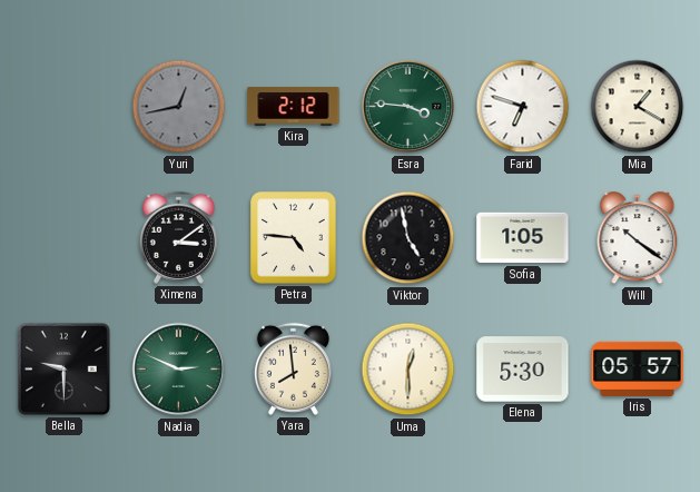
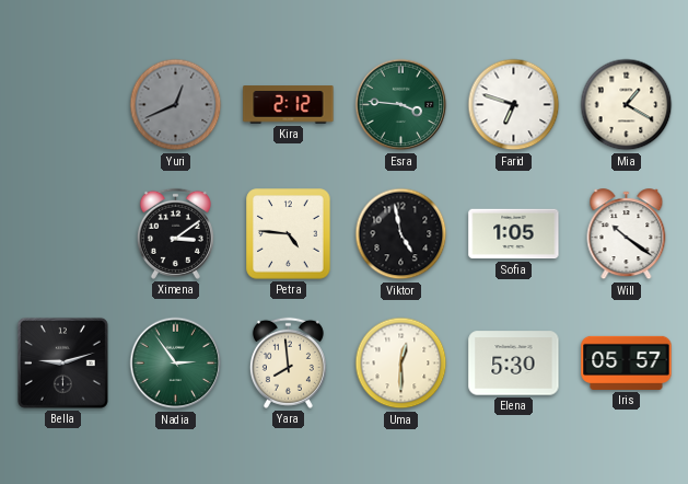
Yuri: 12:43 -> 12:41 (176, 105)
Bella: 9:30 -> 9:12 (62, 362)
Nadia: 2:49 -> 2:54 (176, 364)
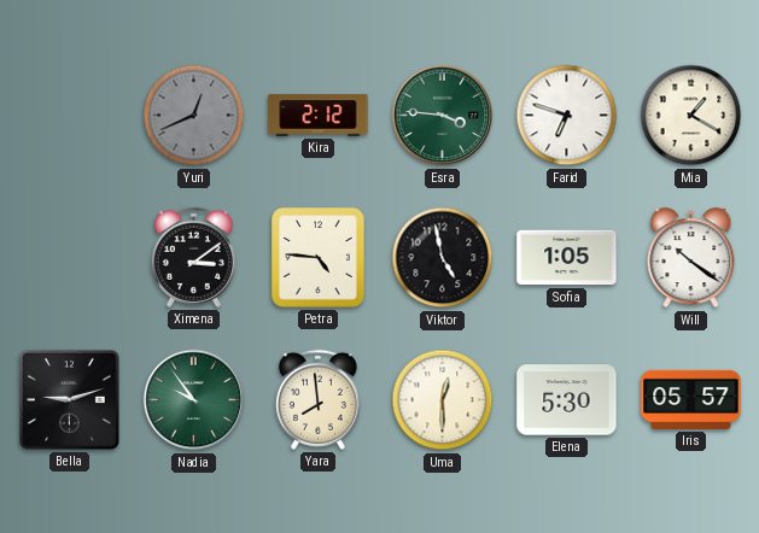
Nadia: 2:54 -> 9:54 (194, 400)
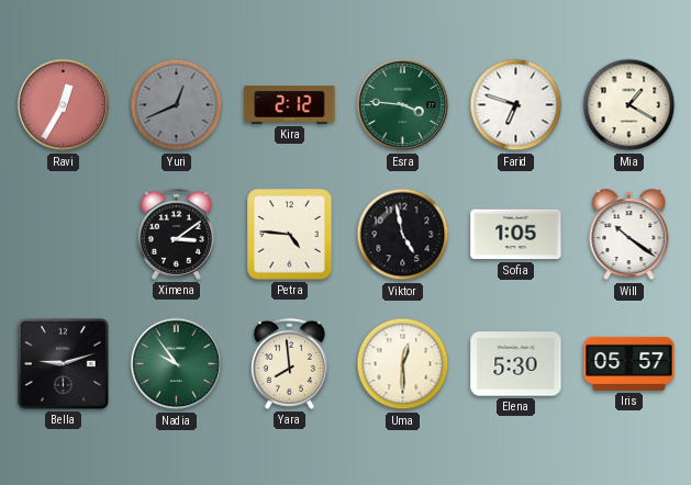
Ravi: none -> 12:35 (64, 105)
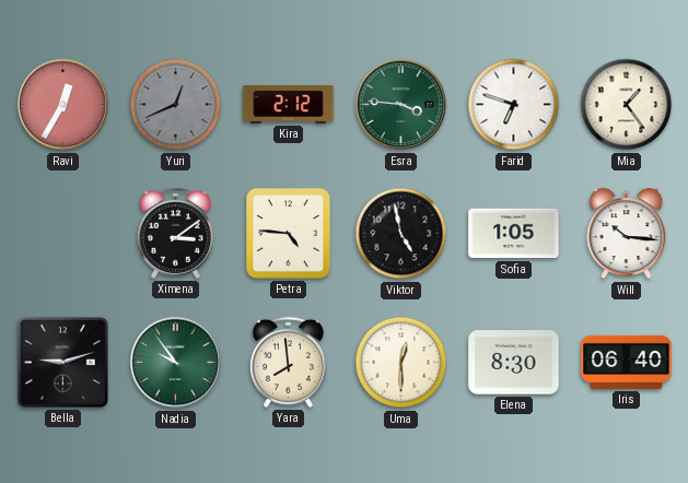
Mia: 1:20 -> 1:24 (627, 105)
Will: 10:21 -> 10:16 (627, 234)
Elena: 5:30 -> 8:30 (514, 363)
Iris: 05:57 -> 06:40 (627, 362)
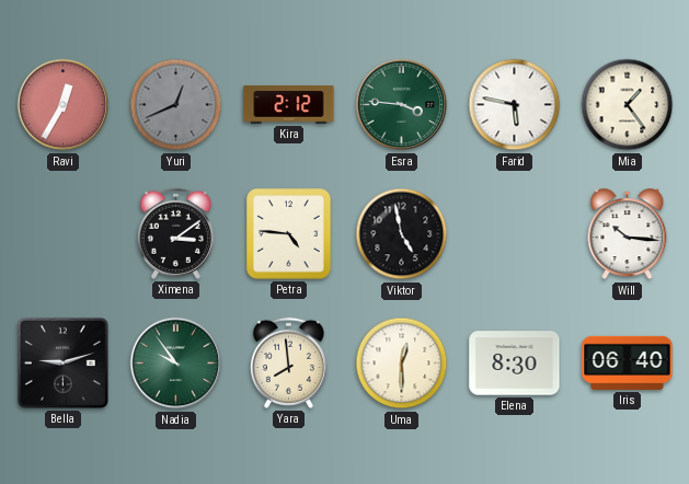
Farid: 6:48 -> 5:47 (515, 105)
Sofia: 1:05 -> none (514, 234)
